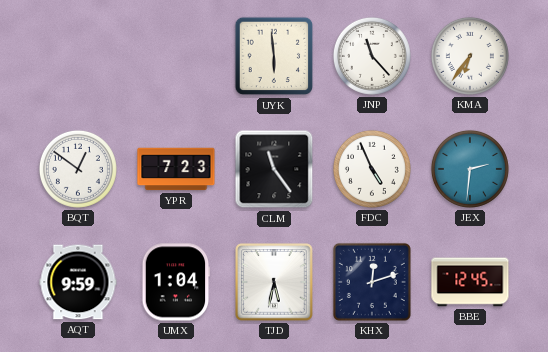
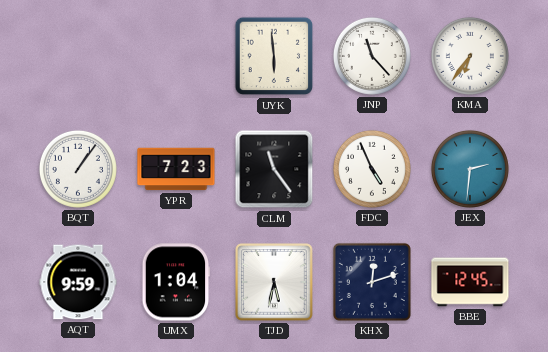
BQT: 12:51 -> 1:06 (78, 169)
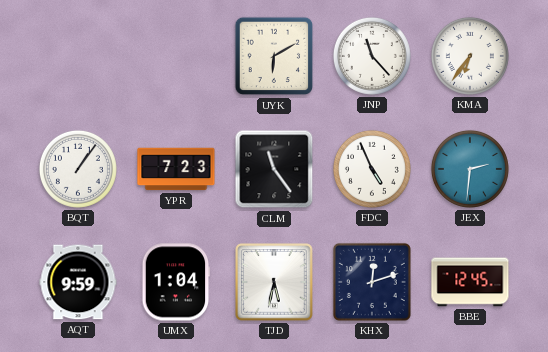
UYK: 5:59 -> 6:10 (274, 56)
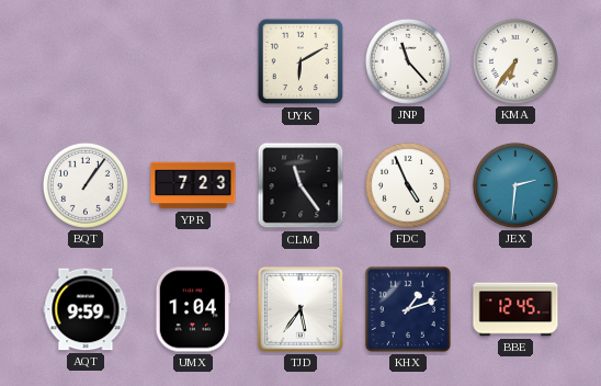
TJD: 5:32 -> 5:36 (300, 309)
KHX: 12:12 -> 1:12 (408, 309)
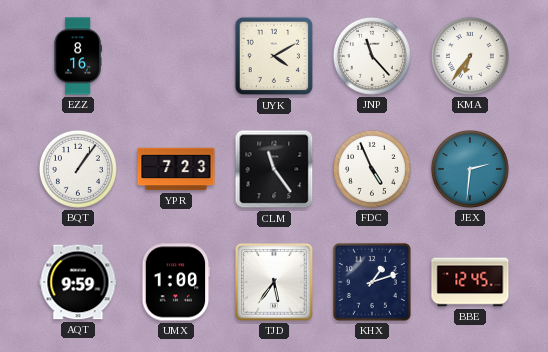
EZZ: none -> 8:16 (78, 56)
UYK: 6:10 -> 4:10 (274, 56)
UMX: 1:04 -> 1:00 (176, 282)
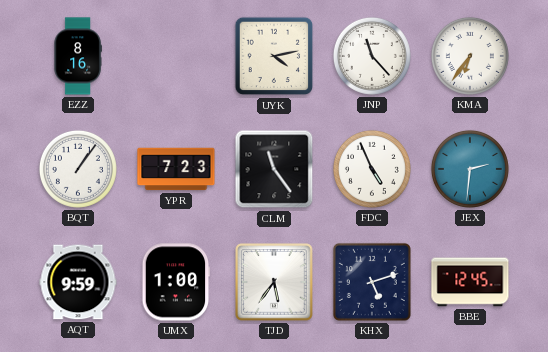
UYK: 4:10 -> 4:13 (274, 56)
KHX: 1:12 -> 5:12 (372, 282)
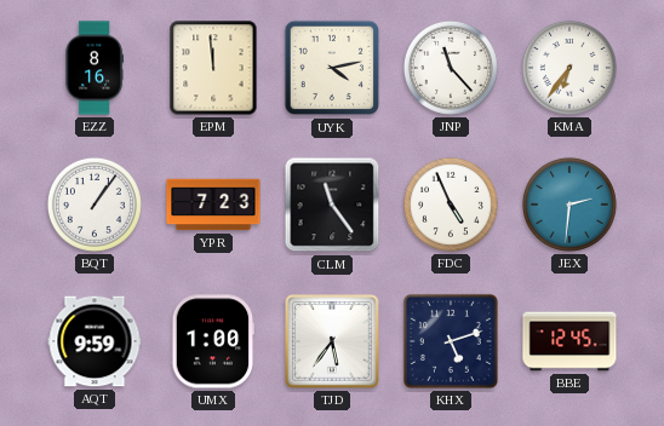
EPM: none -> 11:59 (213, 68)
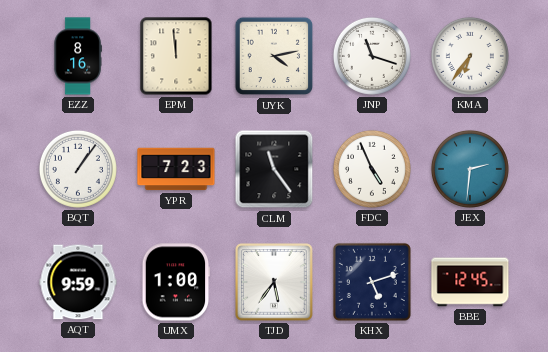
JNP: 11:23 -> 11:18 (372, 56)
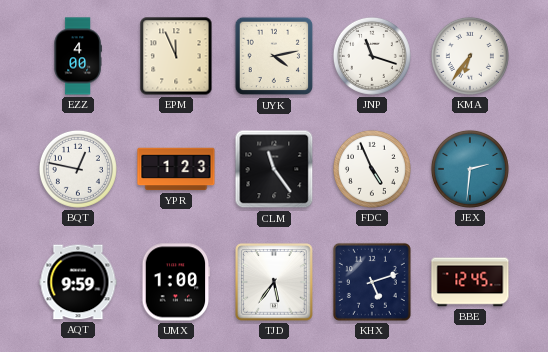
EZZ: 8:16 -> 4:00 (78, 56)
EPM: 11:59 -> 11:56 (176, 56)
BQT: 1:06 -> 12:47 (78, 169)
YPR: 7:23 -> 1:23 (176, 169)
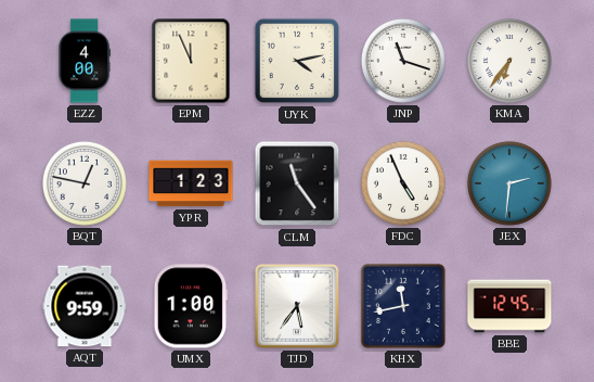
KHX: 5:12 -> 11:43 (403, 306)
